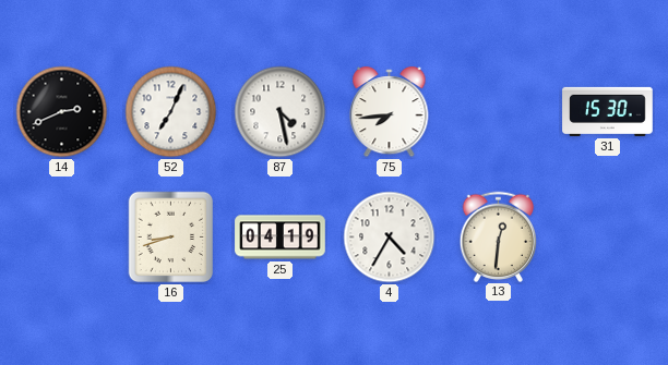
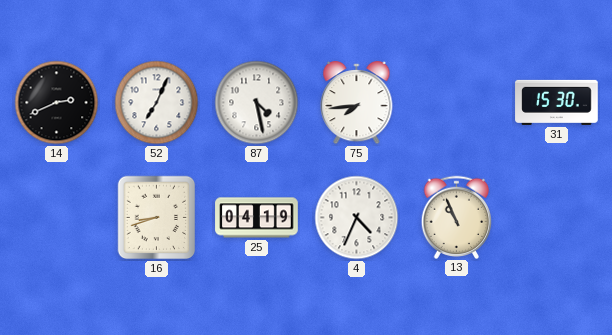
4: 4:35 -> 4:34 (357, 218)
13: 12:31 -> 10:56 (457, 217)
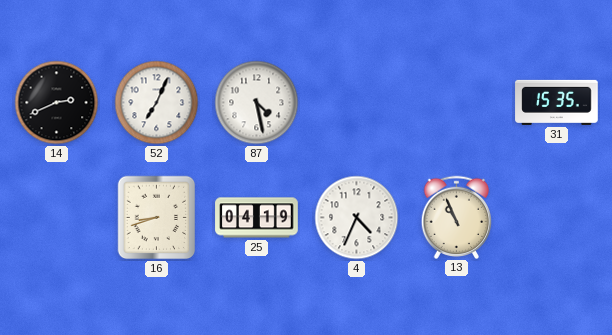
75: 7:44 -> none (357, 104)
31: 15:30 -> 15:35 (557, 102)
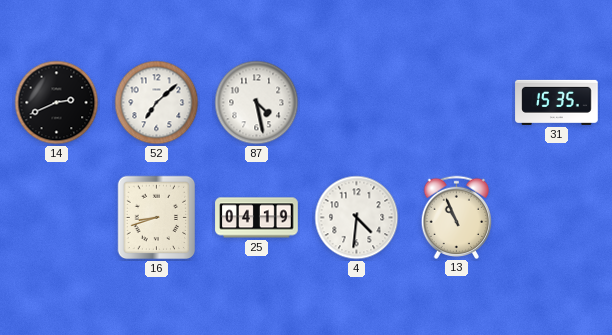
52: 7:04 -> 7:08 (157, 103)
4: 4:34 -> 4:31 (357, 218)
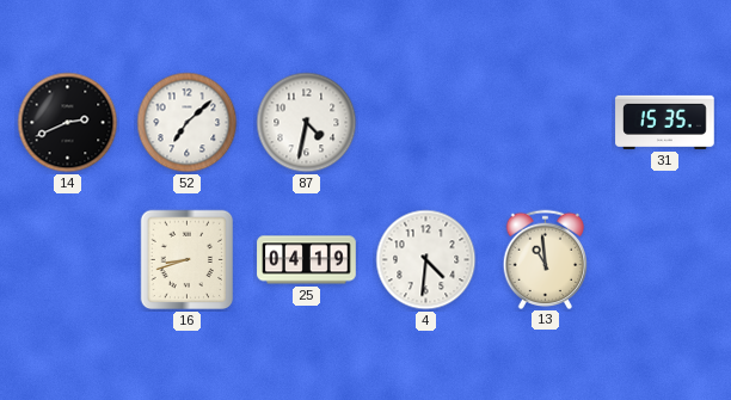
87: 4:28 -> 4:32 (307, 123)
13: 10:56 -> 10:59 (546, 259)
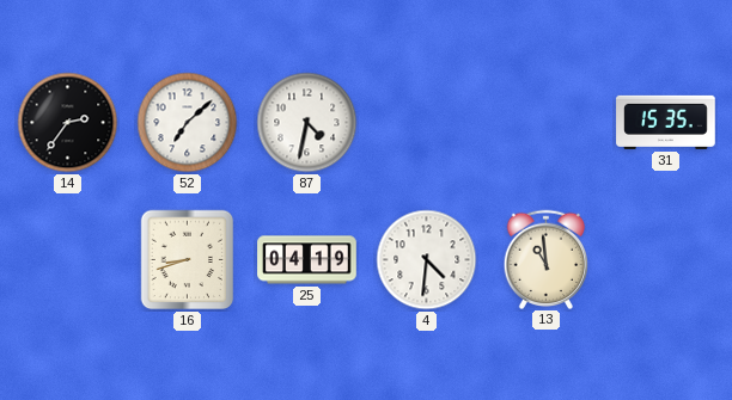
14: 2:41 -> 2:36 (68, 123)
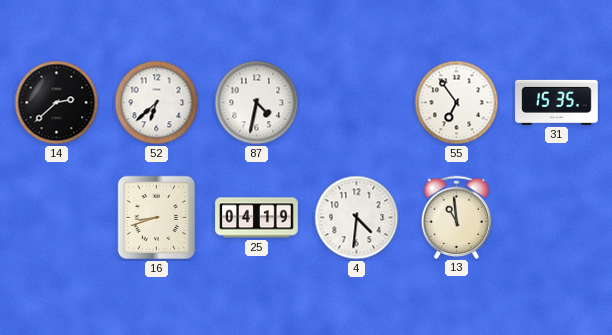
14: 2:36 -> 2:38 (57, 103)
52: 7:08 -> 6:38 (157, 103)
55: none -> 6:54 (457, 103)
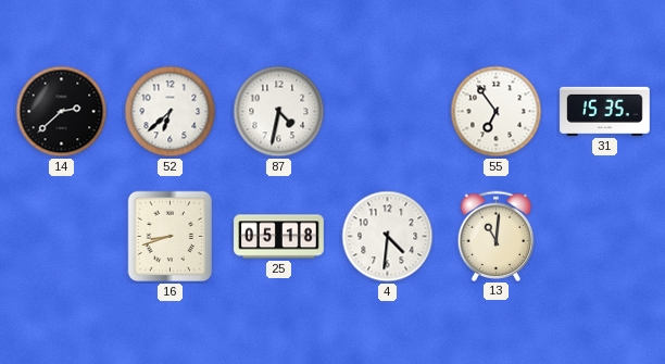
25: 04:19 -> 05:18 (279, 237)
13: 10:59 -> 11:01 (497, 236)
